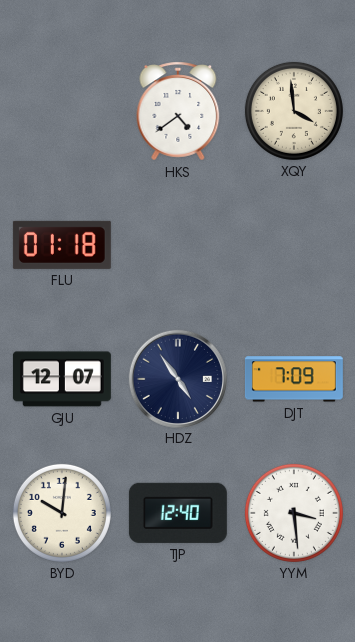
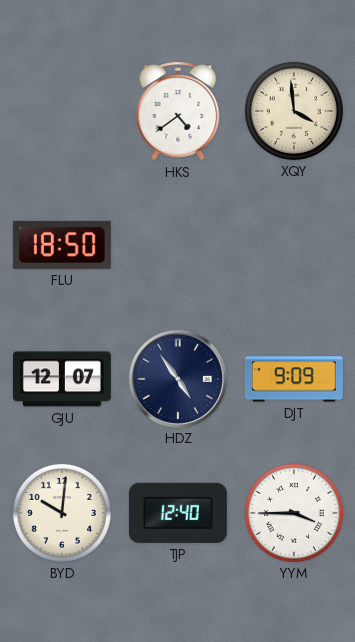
FLU: 01:18 -> 18:50 (62, 245)
DJT: 7:09 -> 9:09 (294, 379)
YYM: 3:29 -> 3:45 (294, 513)
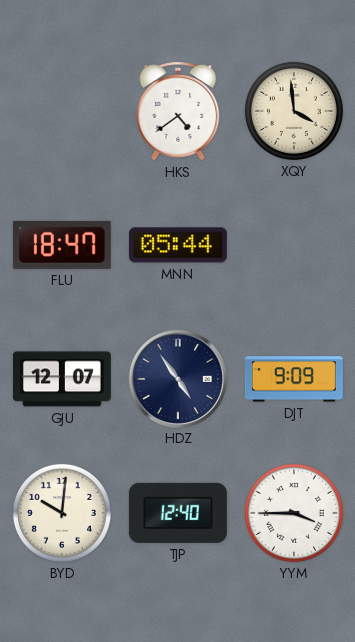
FLU: 18:50 -> 18:47 (62, 245)
MNN: none -> 05:44 (178, 245)
